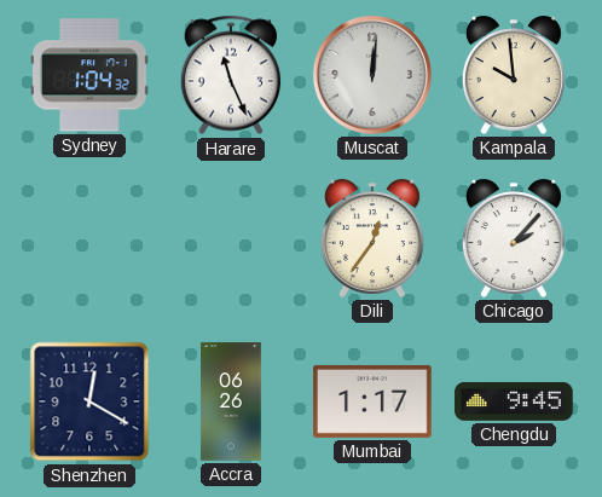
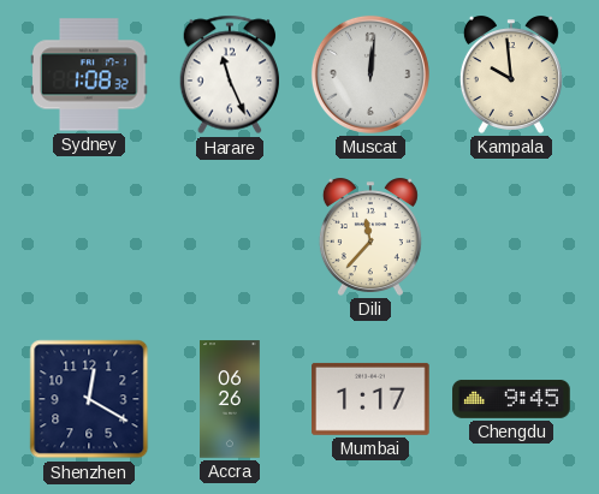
Sydney: 1:04 -> 1:08 (89, 75)
Dili: 12:36 -> 11:37 (370, 237)
Chicago: 2:07 -> none (514, 238)
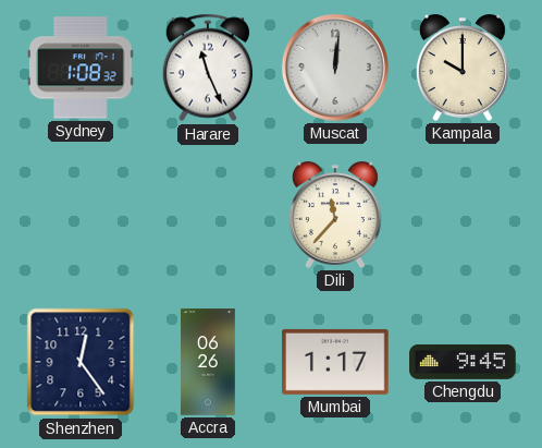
Kampala: 9:59 -> 10:00 (463, 68)
Shenzhen: 12:20 -> 12:24 (81, 362)
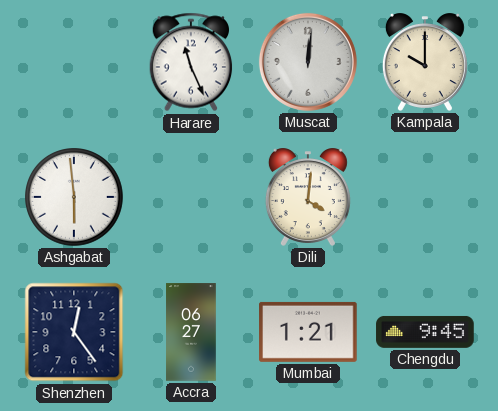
Sydney: 1:08 -> none (81, 68)
Ashgabat: none -> 5:59 (75, 198)
Dili: 11:37 -> 4:01 (308, 197)
Accra: 06:26 -> 06:27 (191, 332)
Mumbai: 1:17 -> 1:21 (308, 332)
